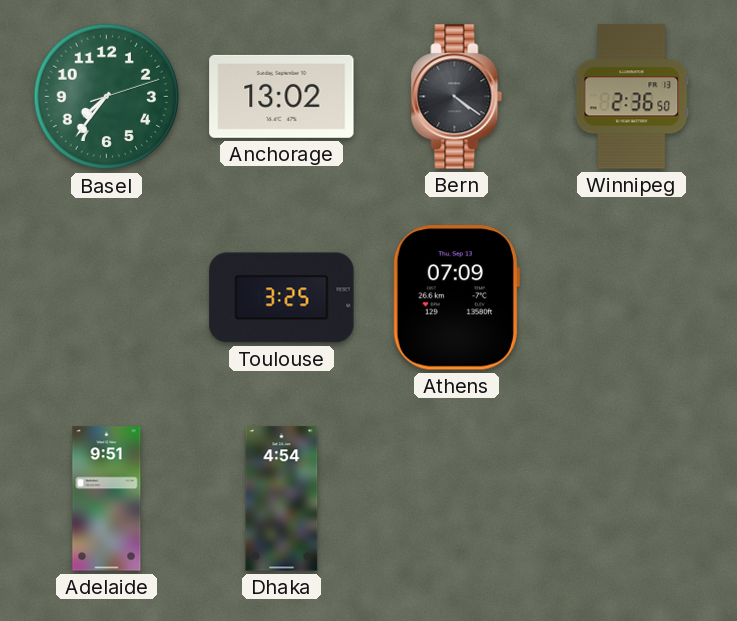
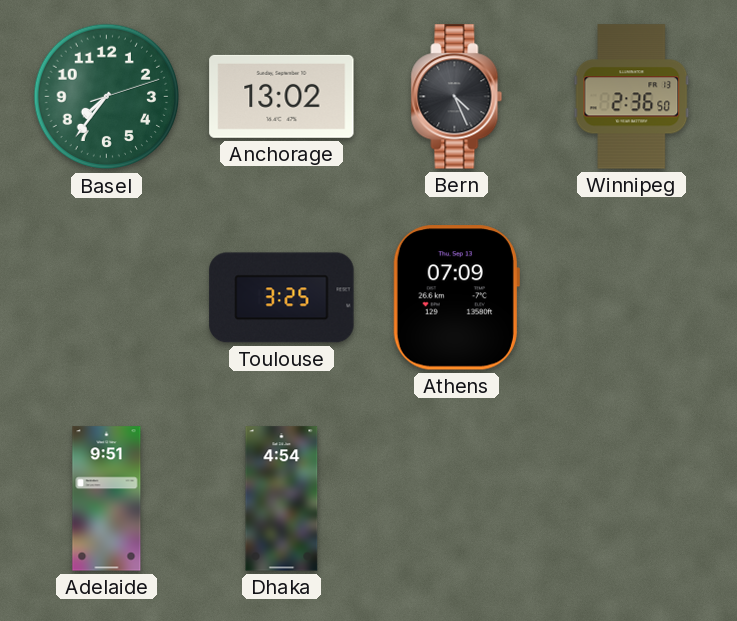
Bern: 4:21 -> 4:26 (457, 97)
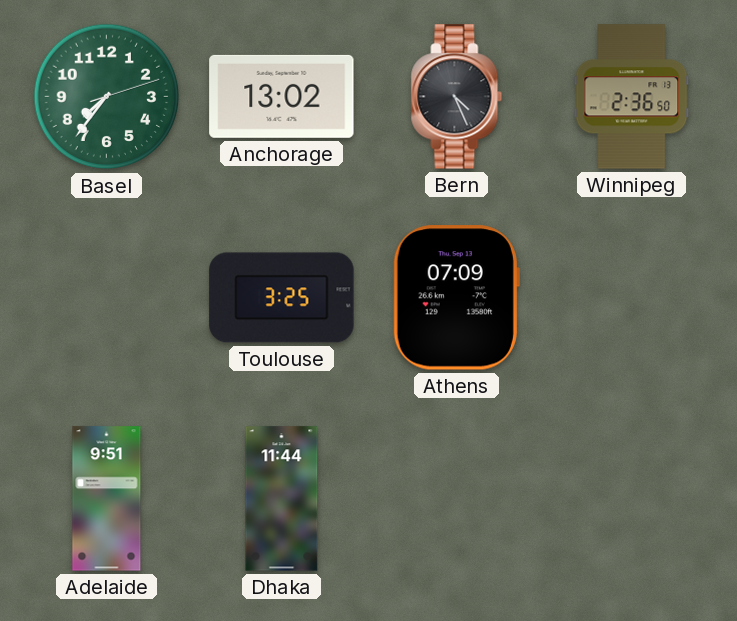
Dhaka: 4:54 -> 11:44 (282, 499)
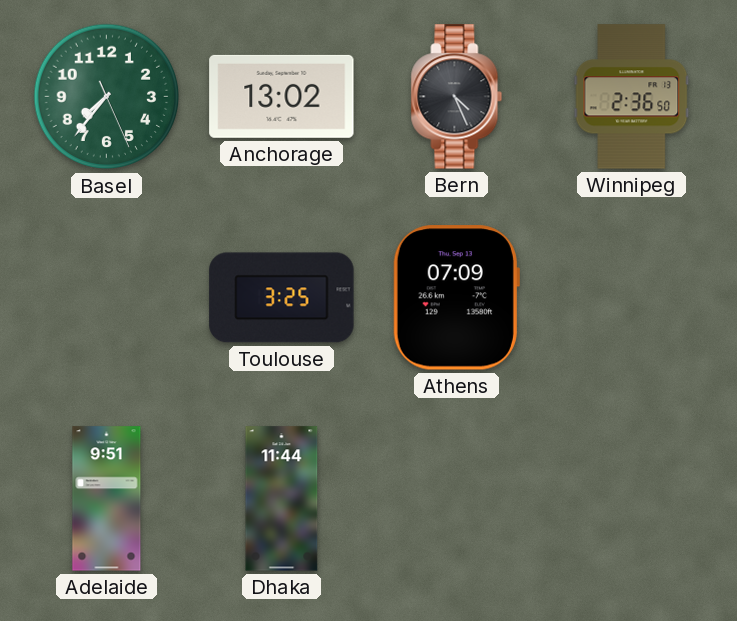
Basel: 7:36:12 -> 7:36:26 (107, 97)
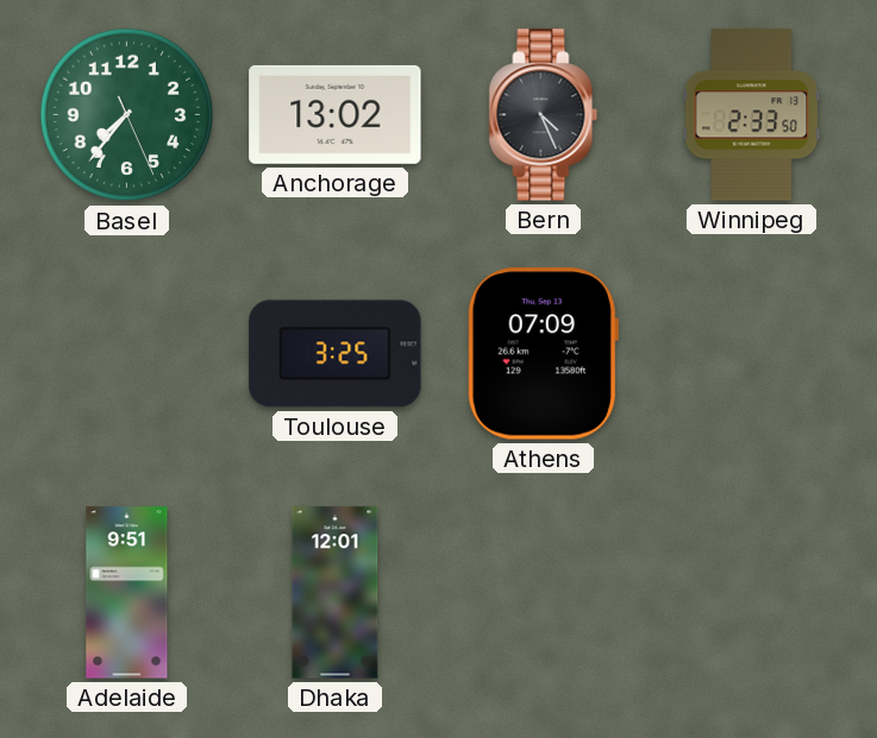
Winnipeg: 2:36 -> 2:33 (752, 115)
Dhaka: 11:44 -> 12:01 (336, 593)
